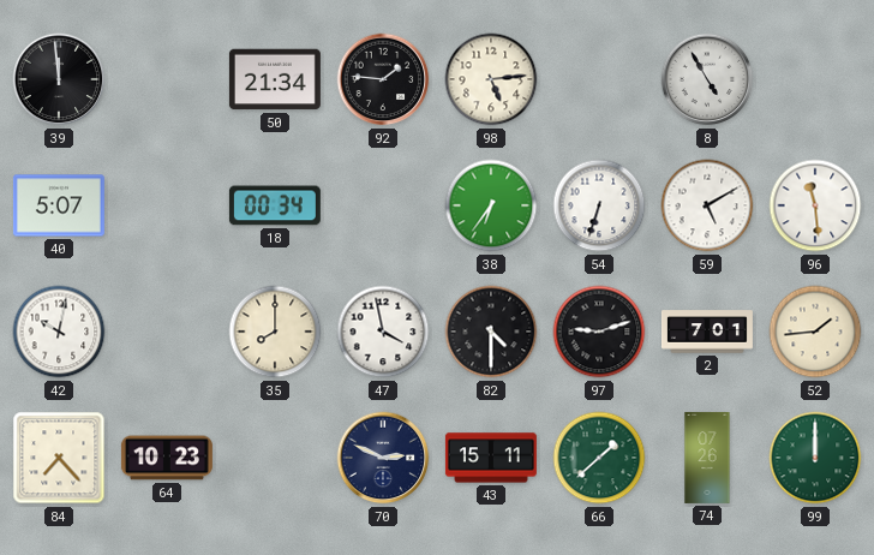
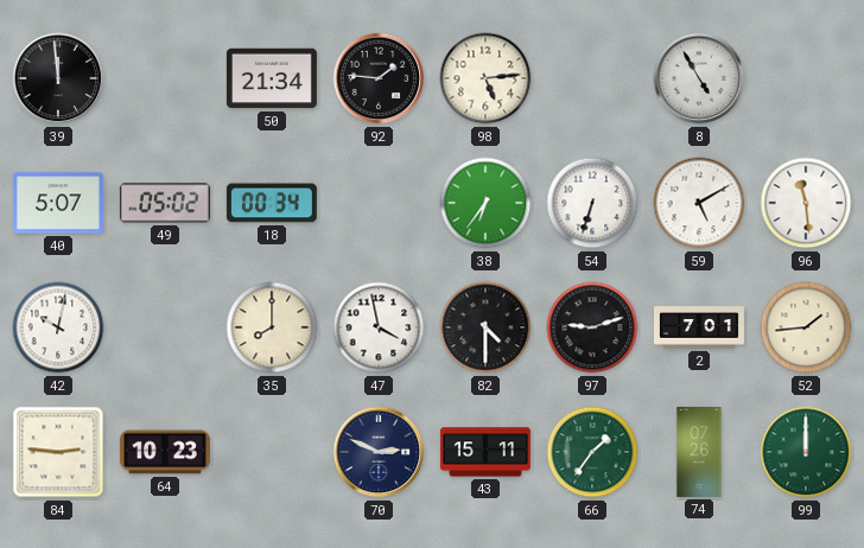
49: none -> 05:02 (165, 203)
84: 7:23 -> 2:46 (58, 452)
66: 1:38 -> 1:36 (592, 452)
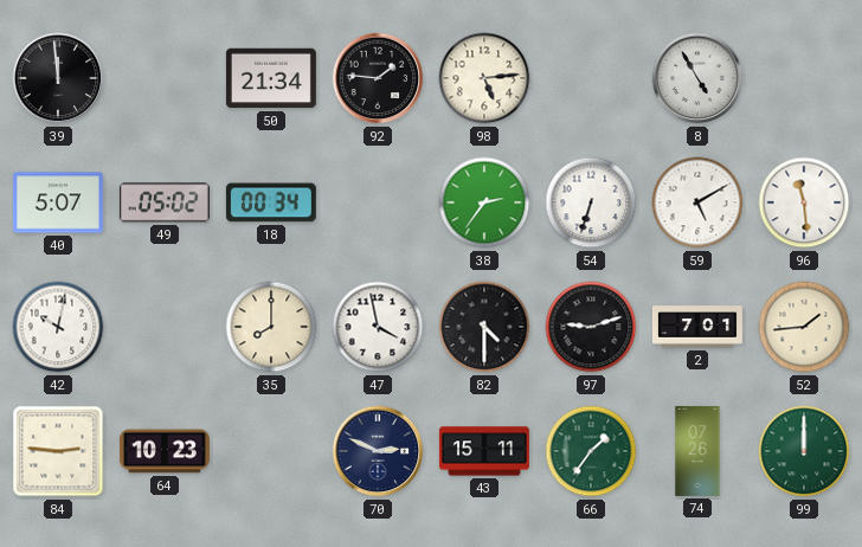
38: 6:36 -> 2:36 (484, 202)
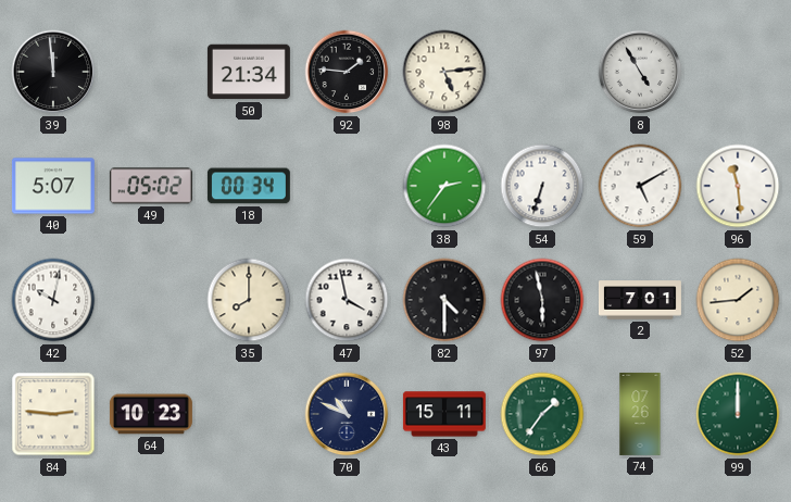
97: 9:12 -> 5:58 (542, 300)
70: 2:49 -> 10:49 (347, 414)
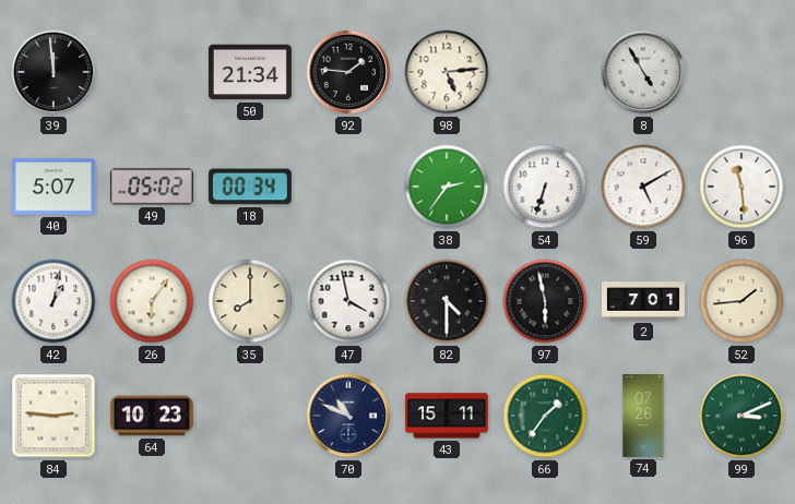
42: 10:02 -> 1:02 (54, 301)
26: none -> 6:06 (152, 301)
99: 12:00 -> 3:11 (741, 416)
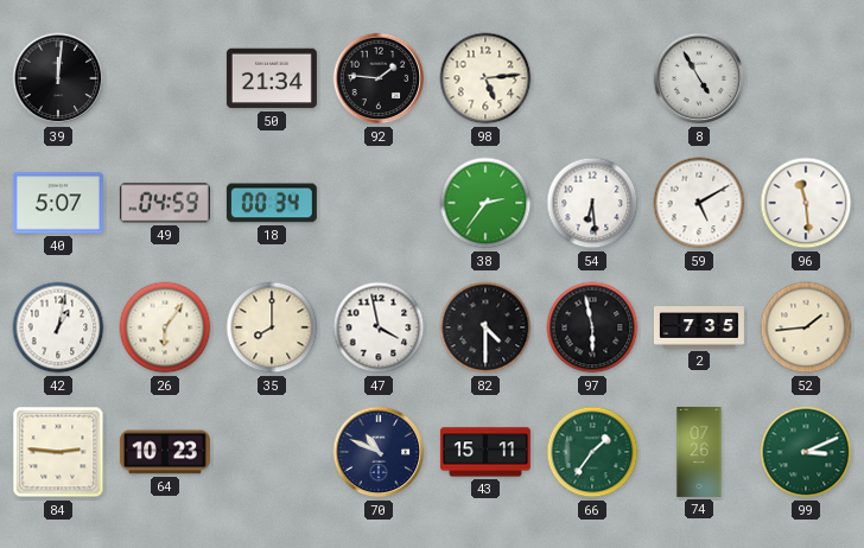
39: 11:59 -> 12:01 (58, 78)
49: 05:02 -> 04:59 (165, 203)
54: 6:33 -> 6:29 (592, 203)
2: 7:01 -> 7:35 (699, 327)
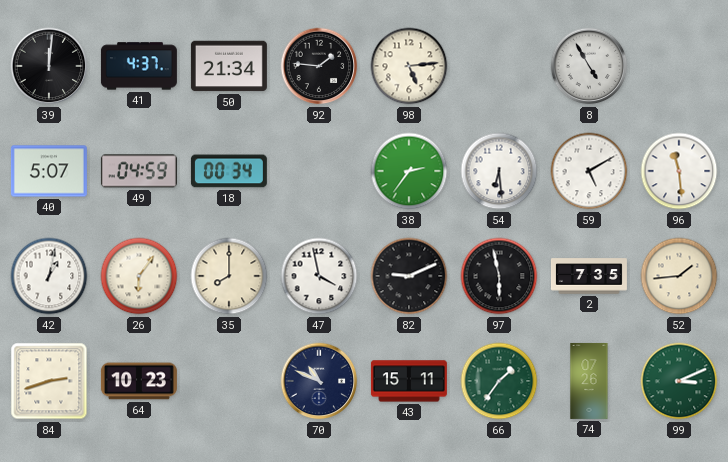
41: none -> 4:37 (139, 66)
82: 4:30 -> 9:11 (409, 276)
84: 2:46 -> 2:42 (49, 381)
